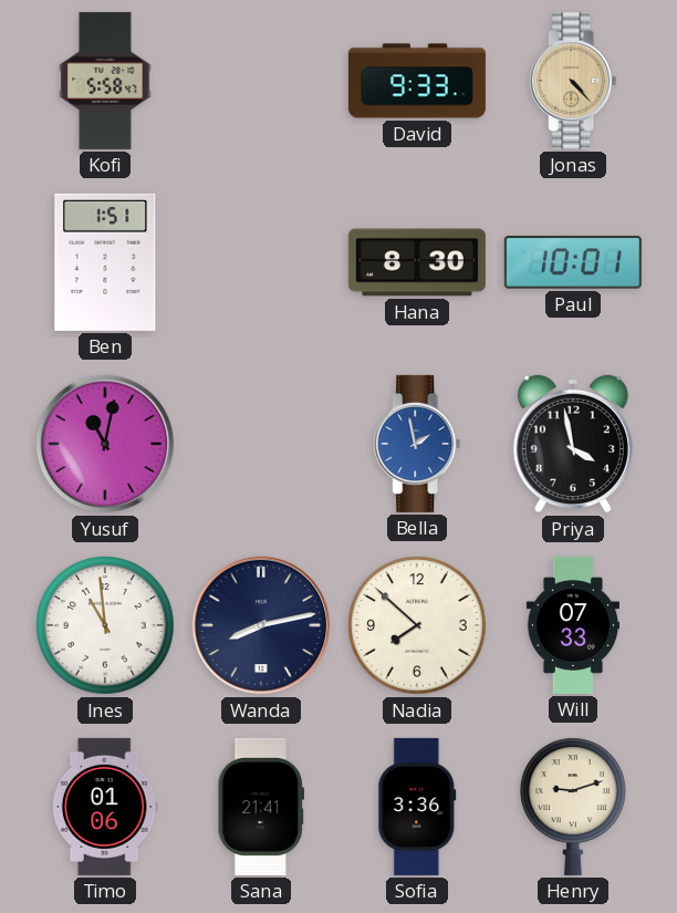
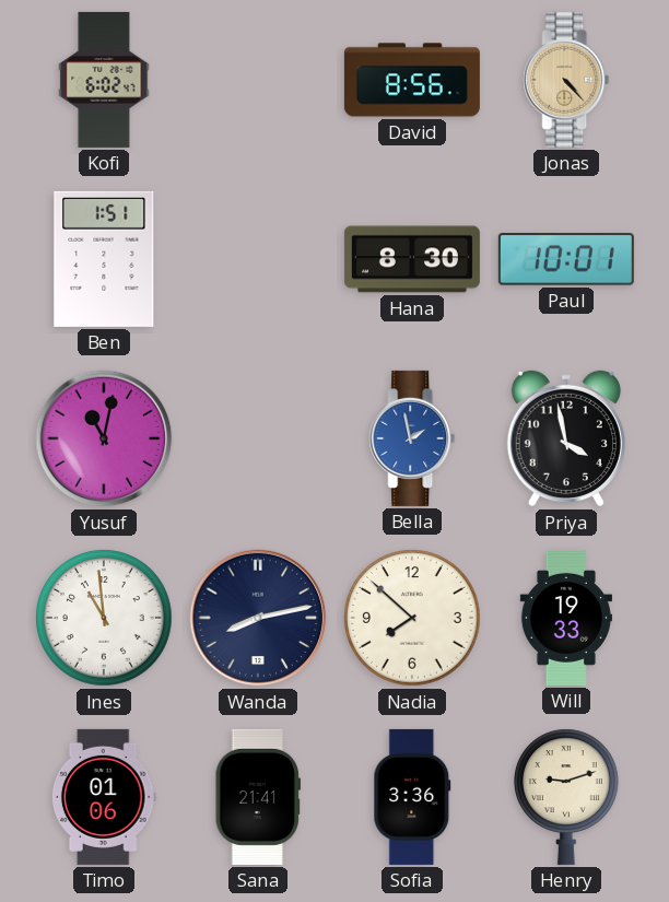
Kofi: 5:58 -> 6:02 (104, 80)
David: 9:33 -> 8:56 (412, 80)
Will: 07:33 -> 19:33 (566, 618)
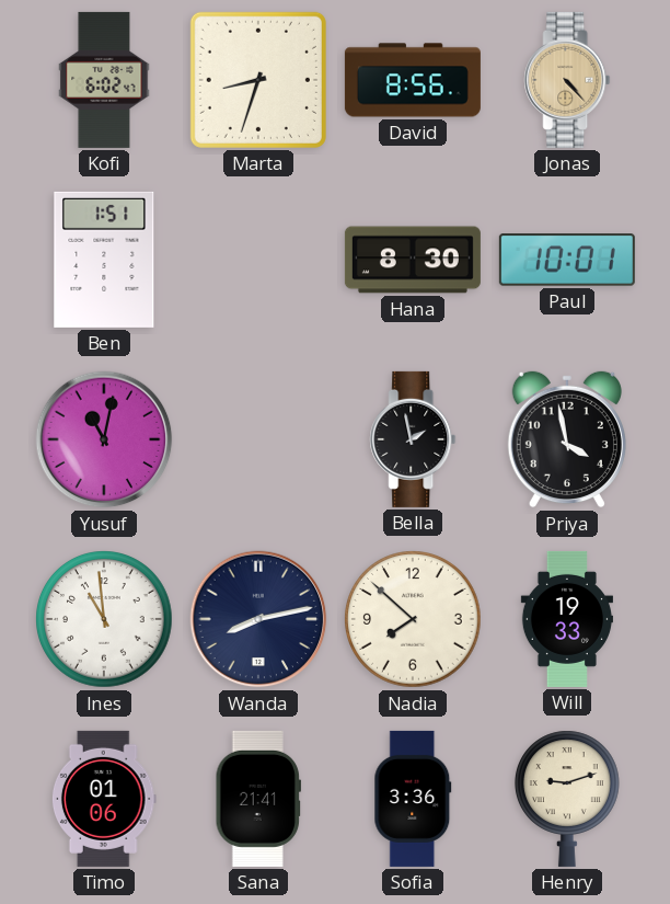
Marta: none -> 8:33 (258, 80)
Bella dial: blue -> black (413, 439)
